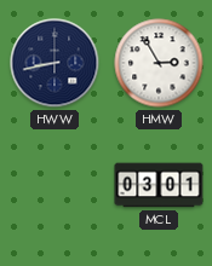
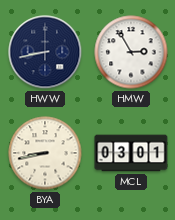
BYA: none -> 8:43 (45, 153)
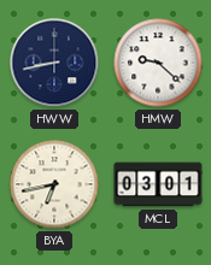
HMW: 2:55 -> 9:22 (158, 63)
BYA: 8:43 -> 6:43 (54, 184)
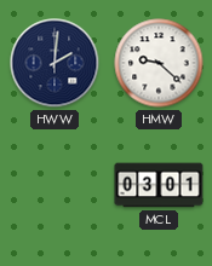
HWW: 8:43 -> 2:01 (55, 63)
BYA: 6:43 -> none (54, 184)
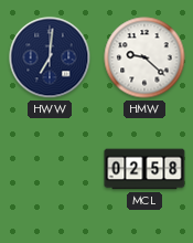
HWW: 2:01 -> 7:01 (50, 57)
MCL: 03:01 -> 02:58 (144, 169)
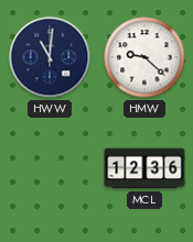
HWW: 7:01 -> 11:01 (50, 57)
MCL: 02:58 -> 12:36 (144, 168)
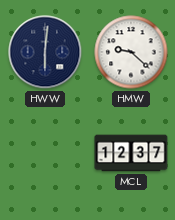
HWW: 11:01 -> 6:01 (45, 52)
MCL: 12:36 -> 12:37 (131, 153)
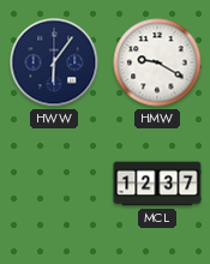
HWW: 6:01 -> 6:06 (54, 62)
HMW: 9:22 -> 9:20 (157, 62)
